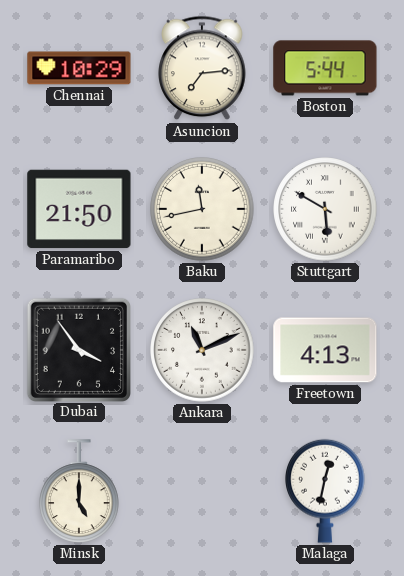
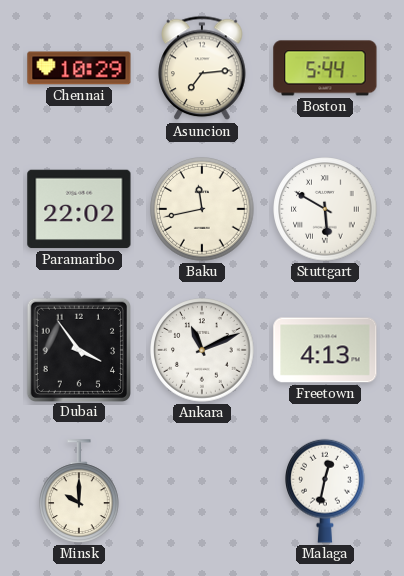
Paramaribo: 21:50 -> 22:02 (79, 209)
Minsk: 5:00 -> 10:00 (80, 491)
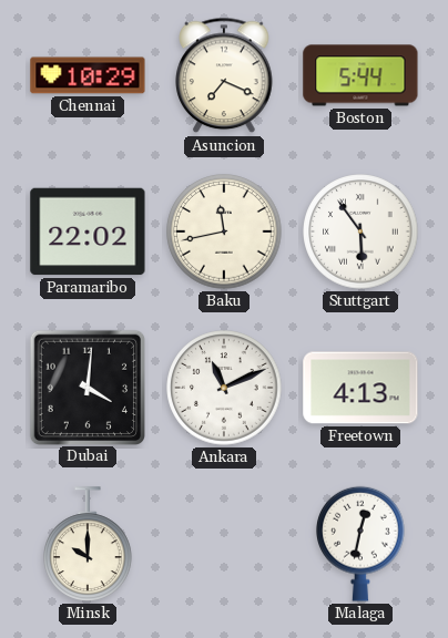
Asuncion: 7:14 -> 7:19 (224, 75)
Stuttgart: 5:50 -> 5:54 (360, 231)
Dubai: 3:54 -> 4:01 (86, 387)
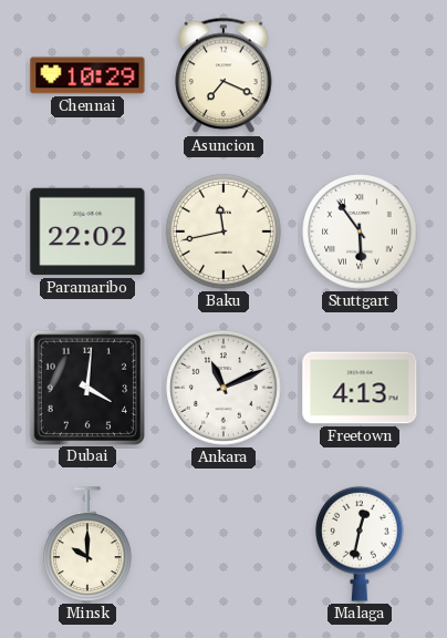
Boston: 5:44 -> none (360, 75)
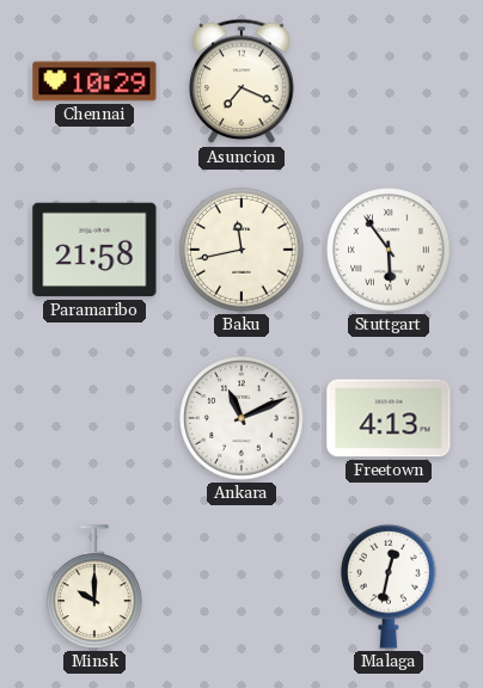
Paramaribo: 22:02 -> 21:58 (94, 250)
Dubai: 4:01 -> none (86, 387)
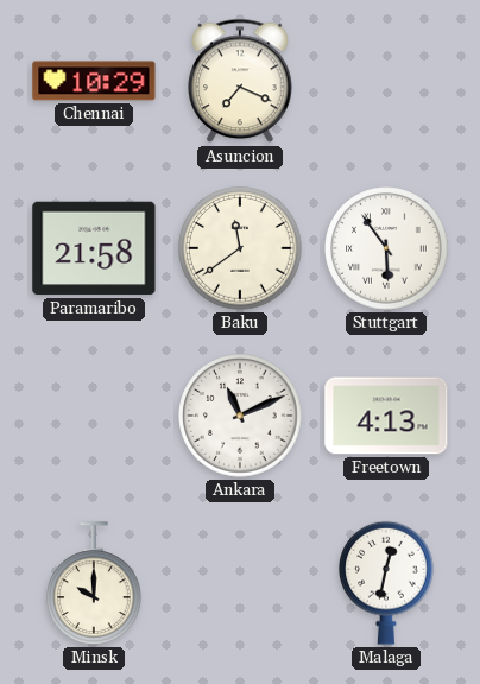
Baku: 11:43 -> 11:39 (240, 248)
